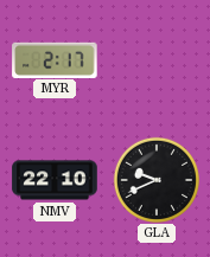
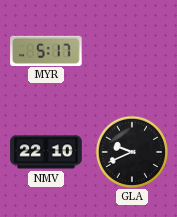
MYR: 2:17 -> 5:17 (46, 50)
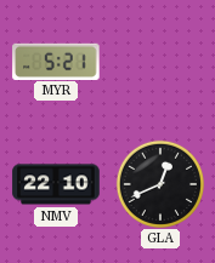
MYR: 5:17 -> 5:21 (56, 61)
GLA: 9:41 -> 12:41 (159, 183)
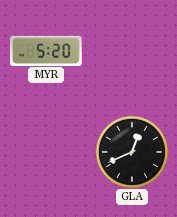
MYR: 5:21 -> 5:20 (46, 50)
NMV: 22:10 -> none (56, 184)
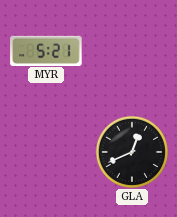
MYR: 5:20 -> 5:21 (46, 50)
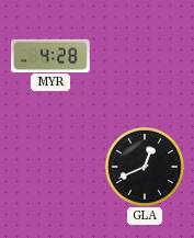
MYR: 5:21 -> 4:28 (50, 55)
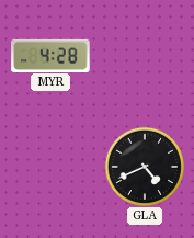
GLA: 12:41 -> 4:41 (144, 166)
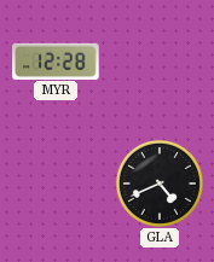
MYR: 4:28 -> 12:28 (56, 60)
